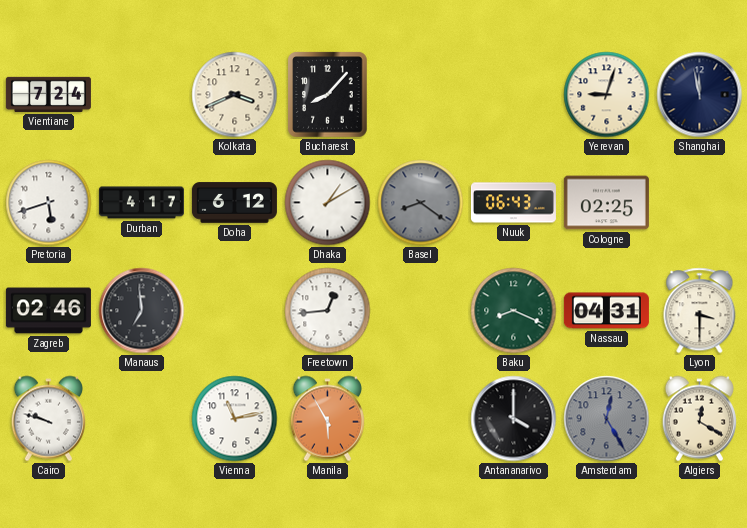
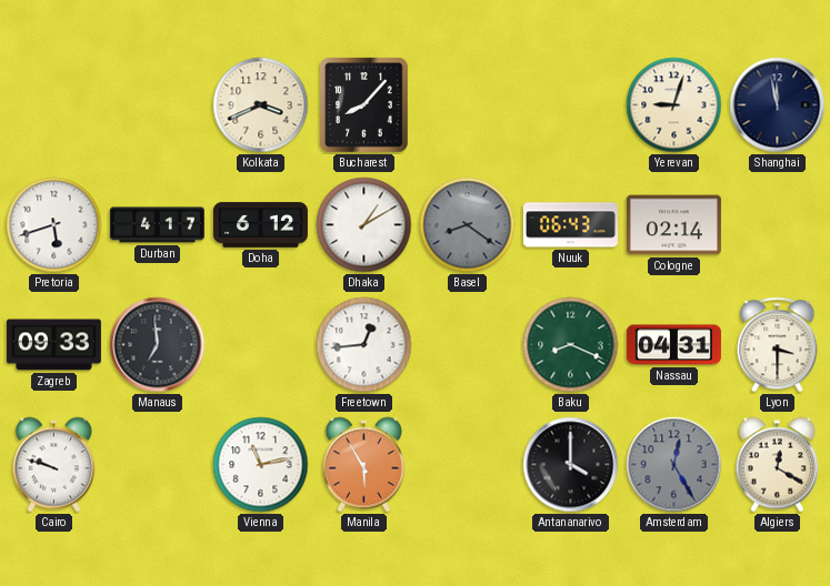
Vientiane: 7:24 -> none (48, 94)
Cologne: 02:25 -> 02:14 (673, 225)
Zagreb: 02:46 -> 09:33 (53, 345)
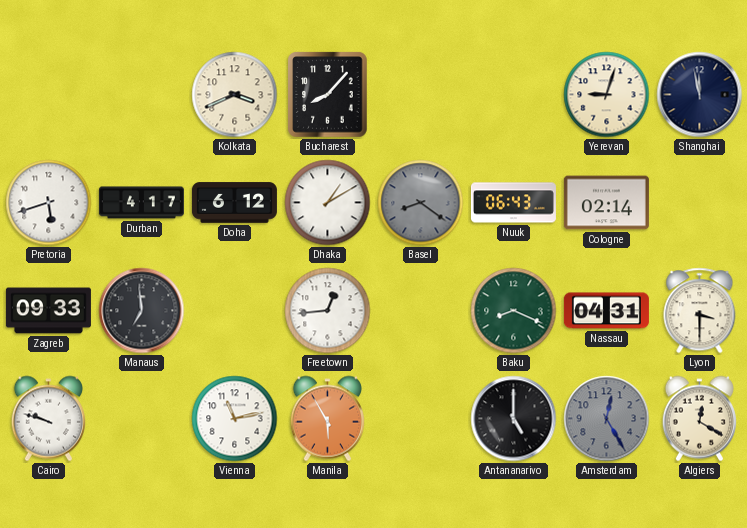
Antananarivo: 4:00 -> 5:00 (514, 419)
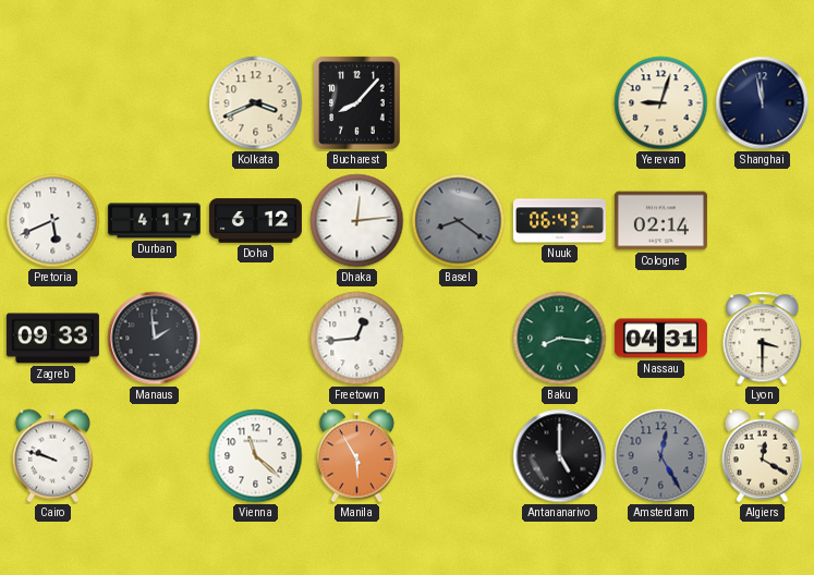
Pretoria: 5:42 -> 5:41 (53, 221)
Dhaka: 1:10 -> 12:14 (357, 221)
Manaus: 6:59 -> 1:59 (155, 339)
Baku: 8:19 -> 8:16 (560, 339)
Vienna: 11:13 -> 11:22 (256, 456)
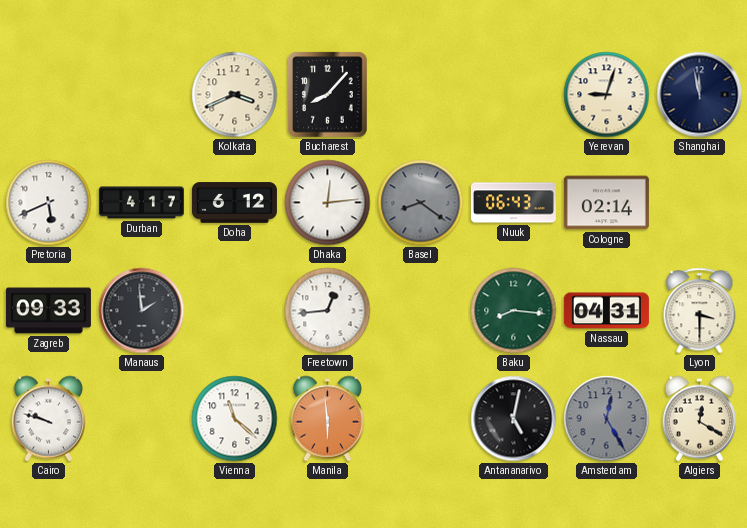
Manila: 5:55 -> 5:59 (327, 419)
Antananarivo: 5:00 -> 5:02 (514, 419)
